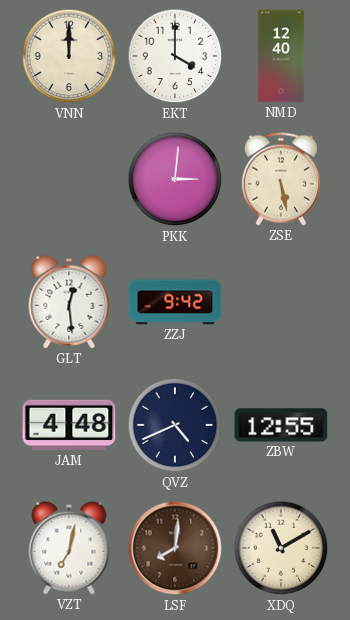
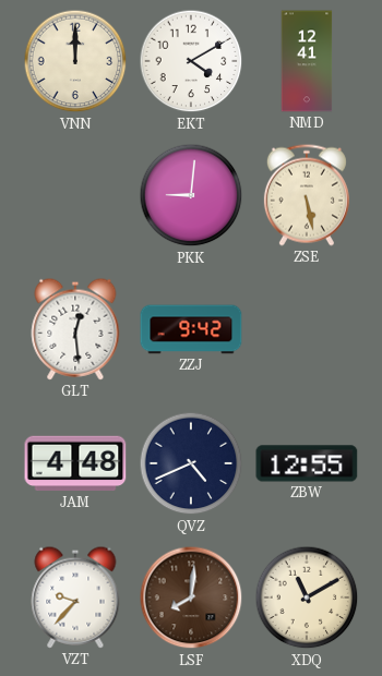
EKT: 4:00 -> 4:10 (191, 61)
NMD: 12:40 -> 12:41 (307, 61)
PKK: 3:01 -> 9:01 (191, 195)
VZT: 7:02 -> 9:37 (75, 597)
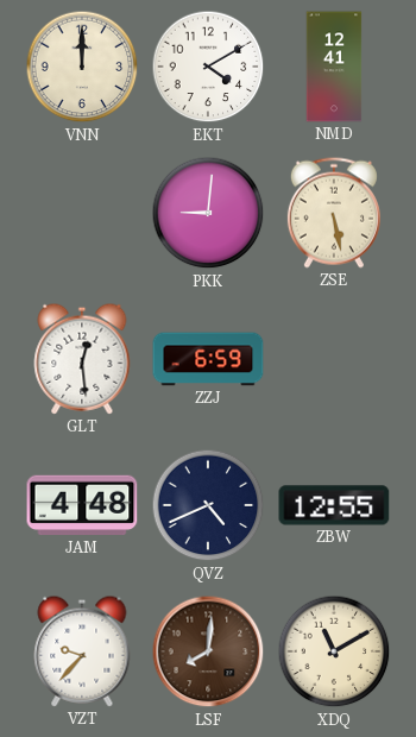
ZZJ: 9:42 -> 6:59 (208, 359)
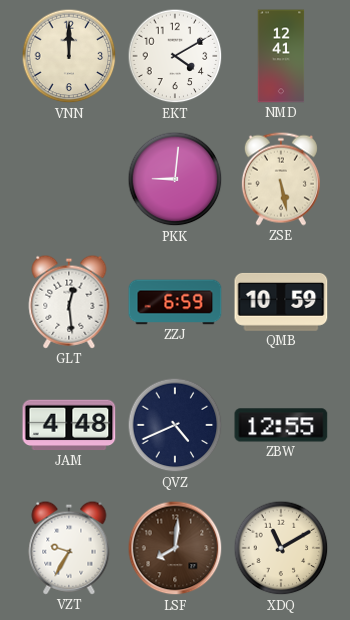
QMB: none -> 10:59 (281, 302)
VZT: 9:37 -> 9:35 (69, 548)
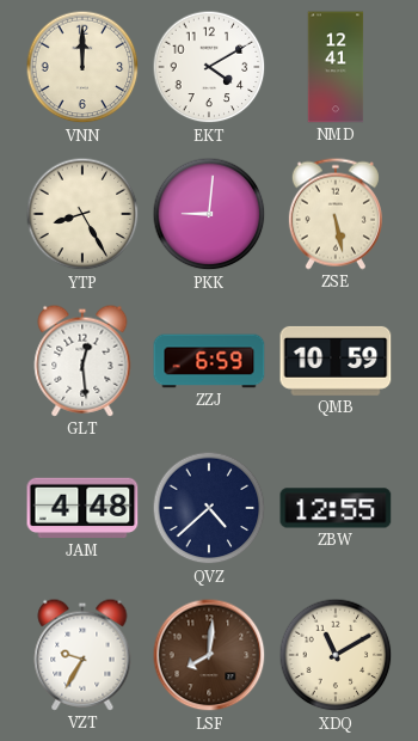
YTP: none -> 8:25 (82, 214)
QVZ: 4:41 -> 4:38 (209, 508)
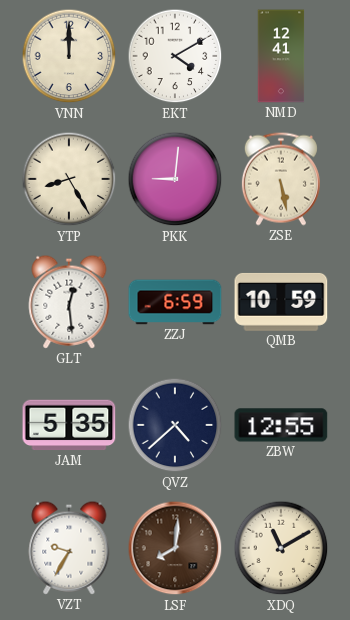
JAM: 4:48 -> 5:35 (69, 425)
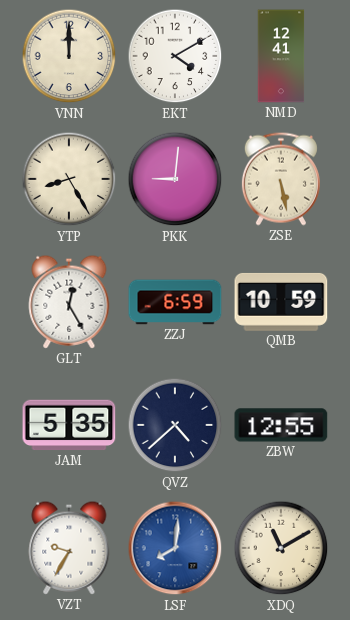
GLT: 12:29 -> 12:25 (69, 302)
LSF dial: brown -> blue (175, 548)
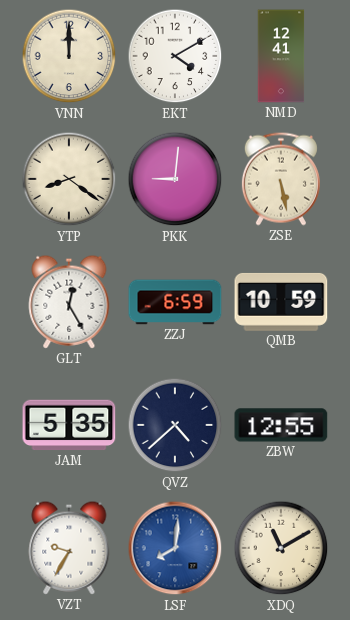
YTP: 8:25 -> 8:21 (69, 179)
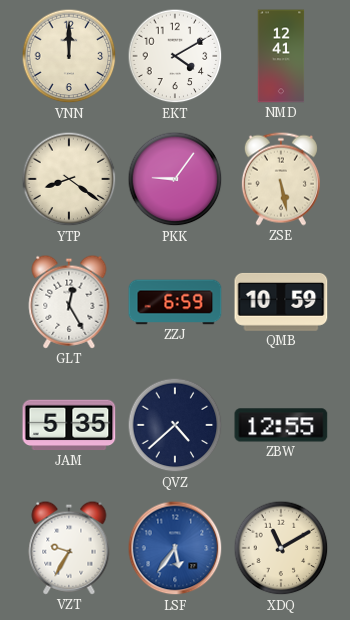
PKK: 9:01 -> 9:06 (175, 179)
LSF: 8:01 -> 5:36 (175, 548)
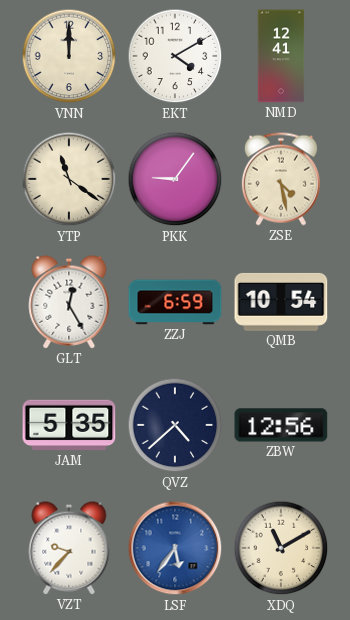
YTP: 8:21 -> 11:21 (69, 179)
ZSE: 5:28 -> 4:28 (281, 179)
QMB: 10:59 -> 10:54 (281, 302)
ZBW: 12:55 -> 12:56 (281, 425)
VZT: 9:35 -> 9:37 (69, 548)
